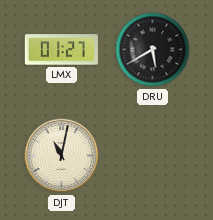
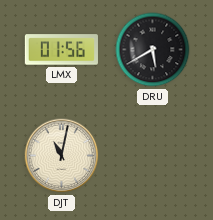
LMX: 01:27 -> 01:56 (61, 50)
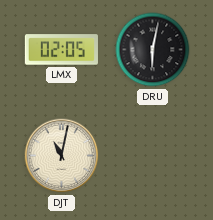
LMX: 01:56 -> 02:05 (61, 50)
DRU: 5:40 -> 6:02 (153, 50)
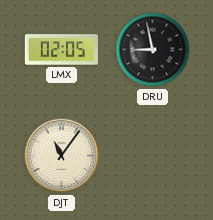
DRU: 6:02 -> 8:58 (153, 50)
DJT: 11:02 -> 11:06 (62, 156)
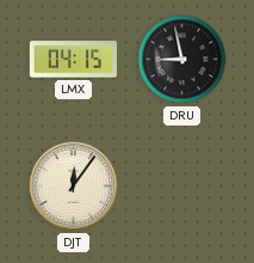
LMX: 02:05 -> 04:15 (73, 60)
DJT: 11:06 -> 12:06 (74, 186)
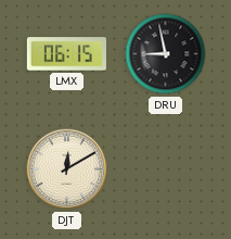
LMX: 04:15 -> 06:15 (66, 54)
DJT: 12:06 -> 12:10 (67, 169)
